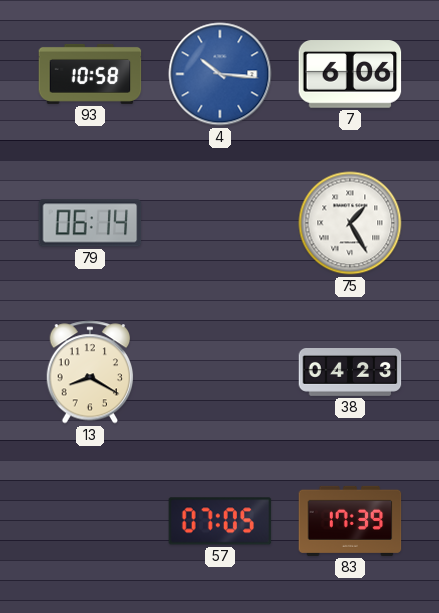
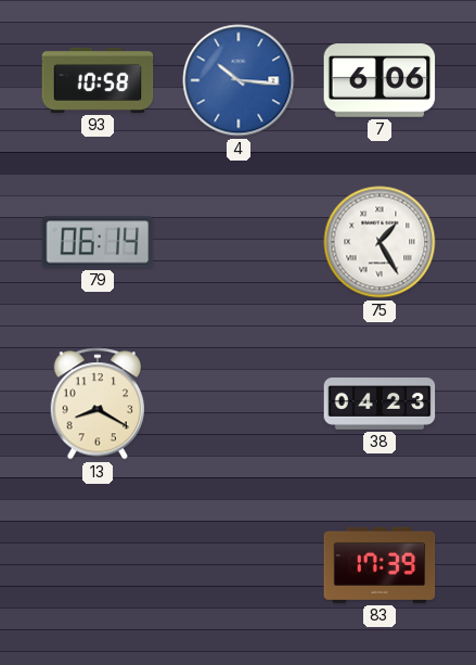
57: 07:05 -> none (220, 521)
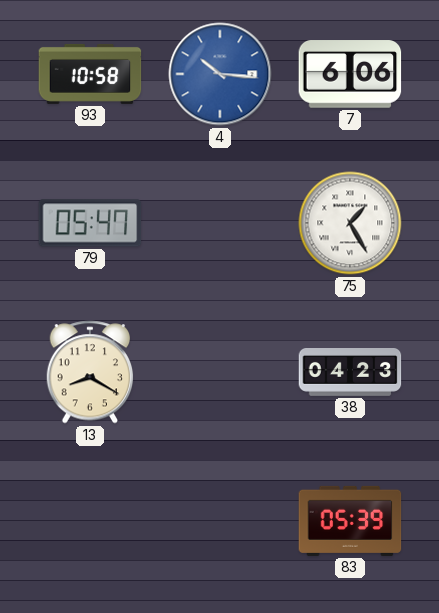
79: 06:14 -> 05:47 (90, 223)
83: 17:39 -> 05:39 (350, 521)
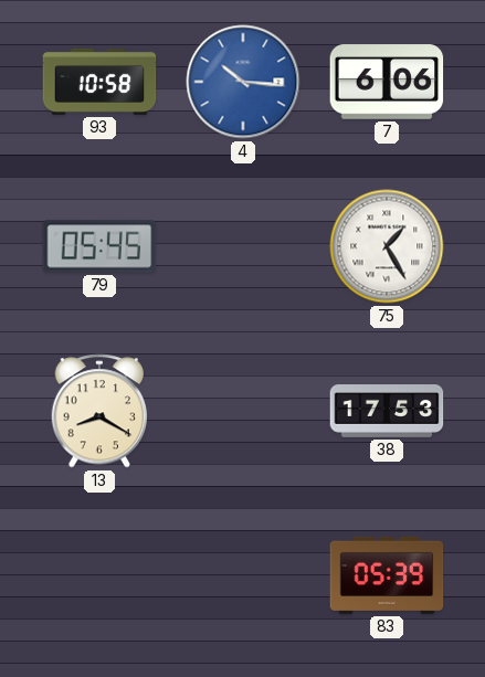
79: 05:47 -> 05:45 (99, 246)
38: 04:23 -> 17:53 (387, 412)
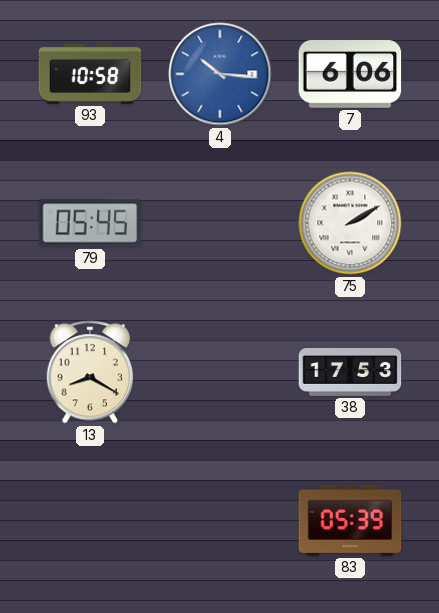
75: 1:25 -> 2:10 (350, 223)
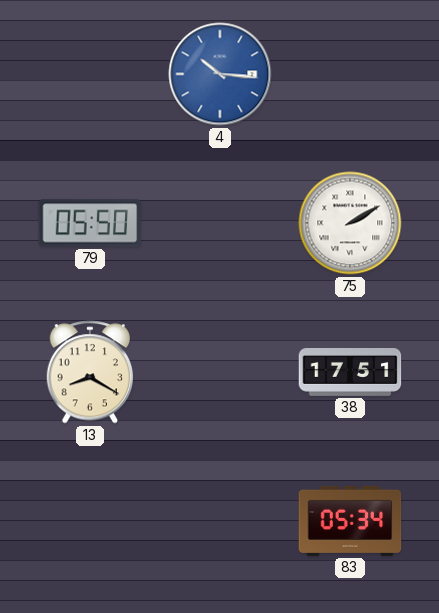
93: 10:58 -> none (90, 74)
7: 6:06 -> none (350, 74)
79: 05:45 -> 05:50 (90, 223)
38: 17:53 -> 17:51 (350, 373)
83: 05:39 -> 05:34 (350, 521)
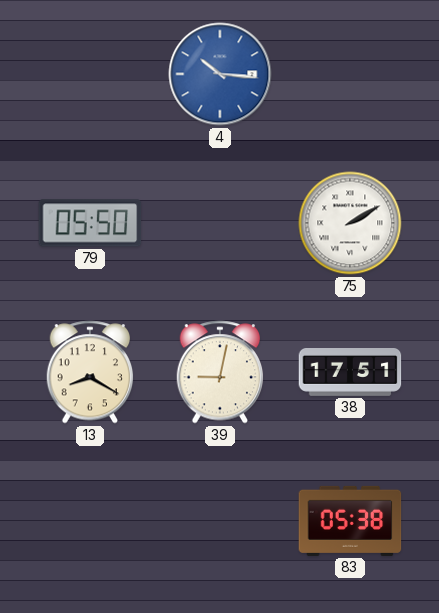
39: none -> 9:02 (220, 372)
83: 05:34 -> 05:38 (350, 521)
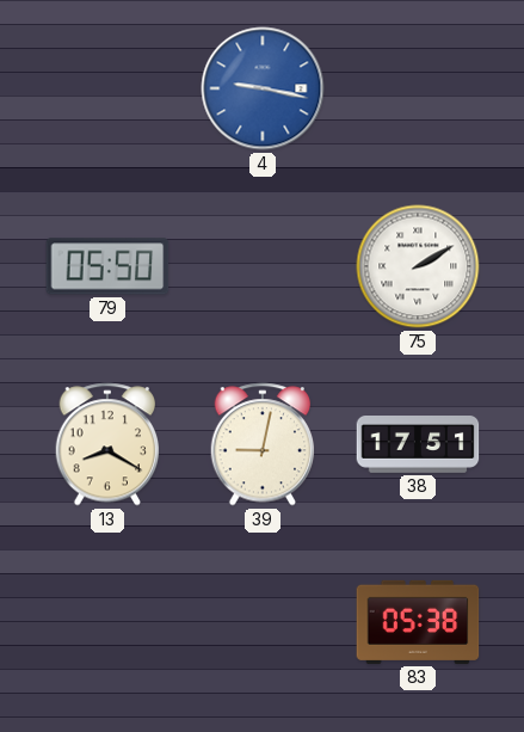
4: 10:16 -> 9:17 (263, 88)
